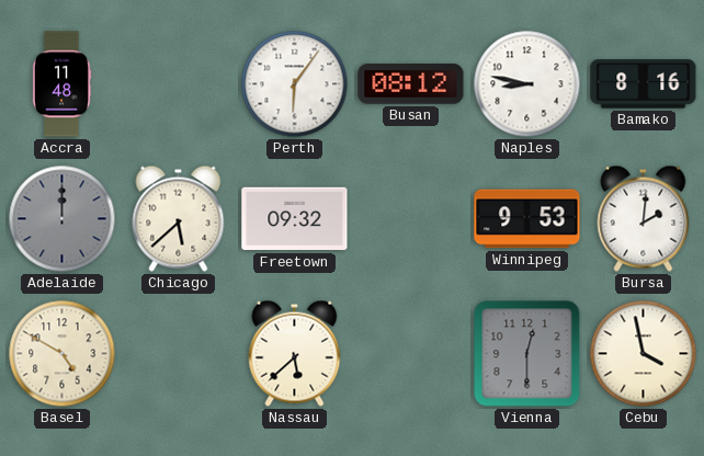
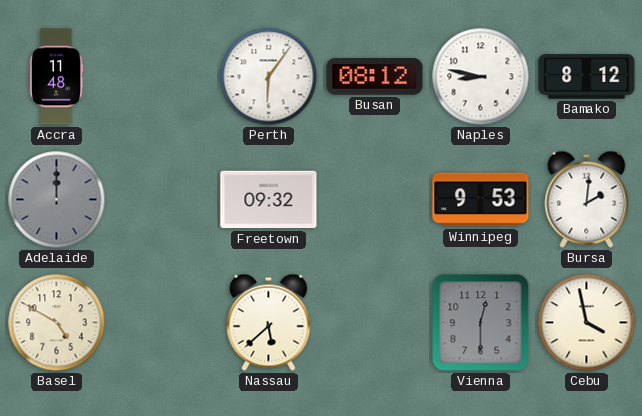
Bamako: 8:16 -> 8:12 (587, 77)
Chicago: 5:38 -> none (179, 218)
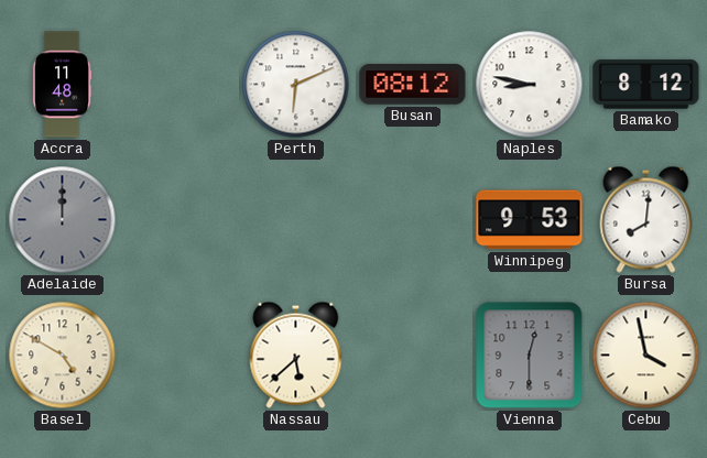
Perth: 6:06 -> 6:11 (296, 85)
Freetown: 09:32 -> none (269, 200)
Bursa: 2:01 -> 8:01 (646, 219)
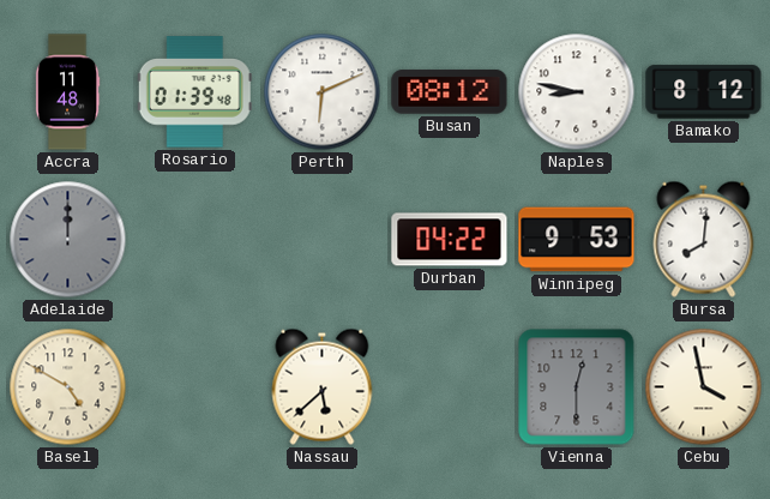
Rosario: none -> 01:39 (194, 92)
Durban: none -> 04:22 (450, 240)
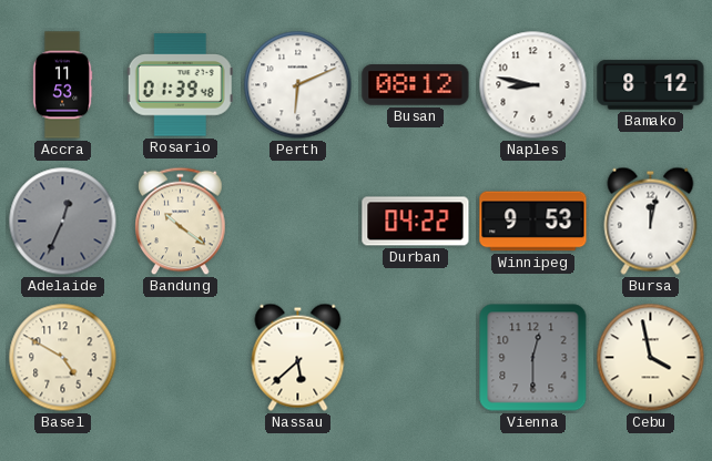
Accra: 11:48 -> 11:53 (62, 85)
Adelaide: 12:00 -> 12:34 (63, 222)
Bandung: none -> 10:21 (181, 222)
Bursa: 8:01 -> 12:02 (651, 221)
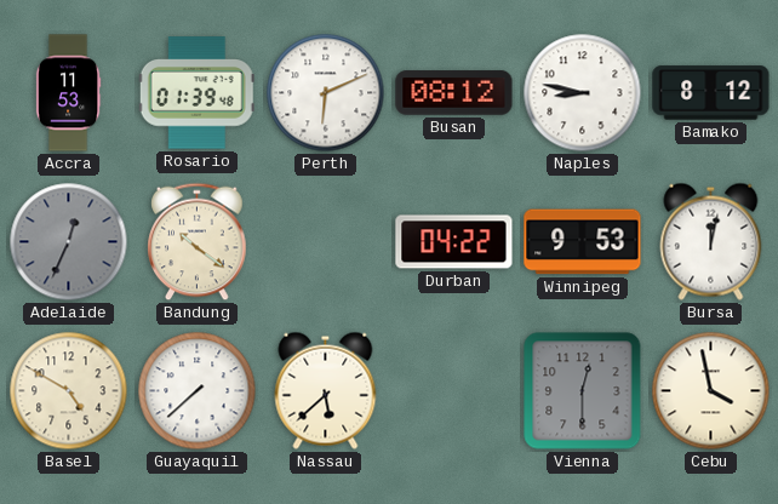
Guayaquil: none -> 7:38 (198, 391)
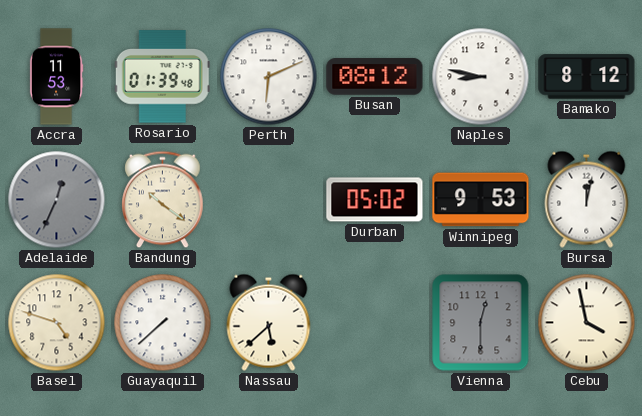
Durban: 04:22 -> 05:02 (375, 200)
Basel: 4:50 -> 4:48 (57, 323)
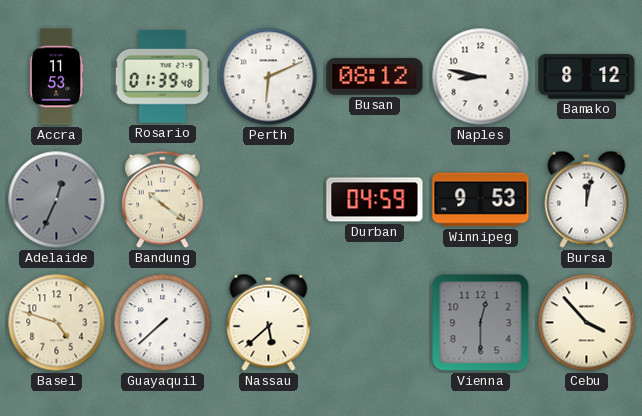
Durban: 05:02 -> 04:59 (375, 200)
Cebu: 3:58 -> 3:53 (587, 323)
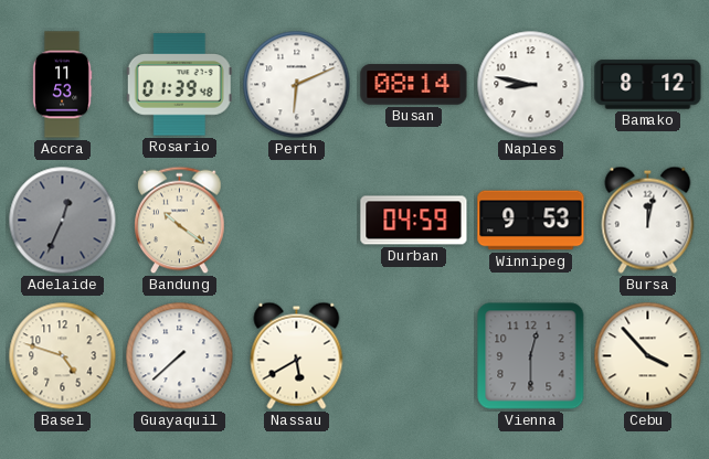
Busan: 08:12 -> 08:14 (414, 85)
Nassau: 5:38 -> 5:40 (297, 355)
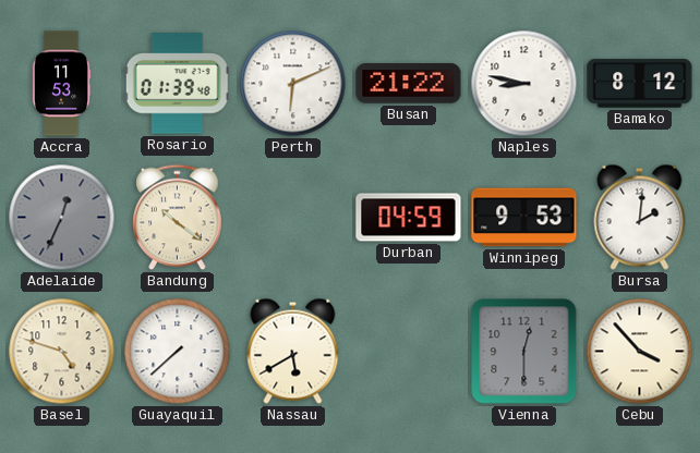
Busan: 08:14 -> 21:22 (409, 84)
Bursa: 12:02 -> 2:01 (640, 217)
